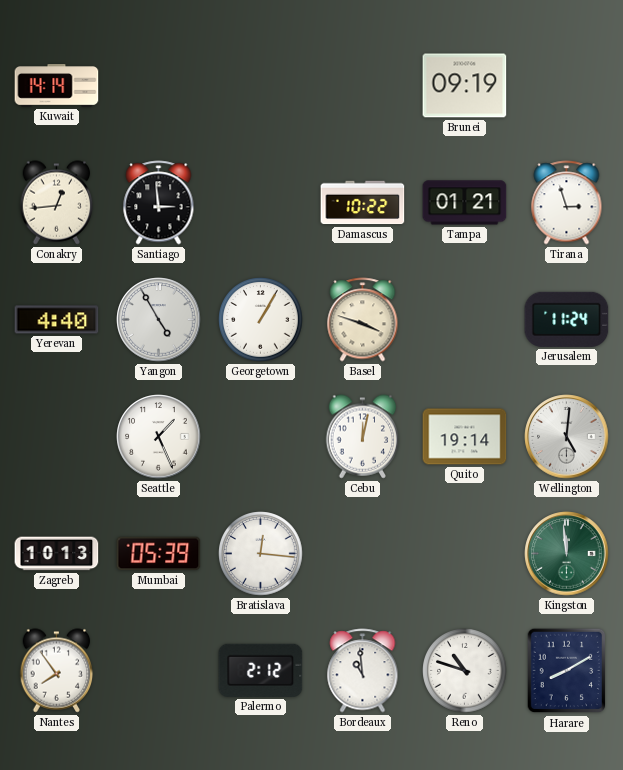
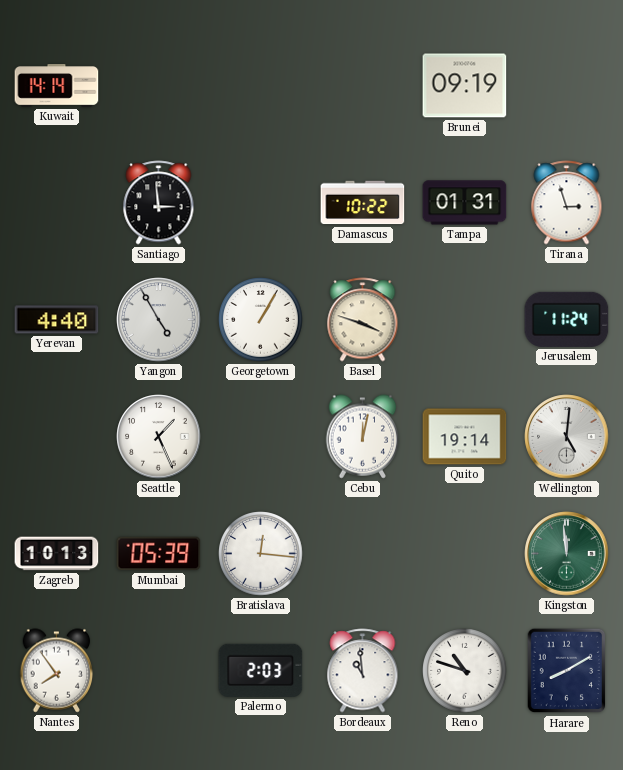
Conakry: 12:44 -> none (57, 203)
Tampa: 01:21 -> 01:31 (465, 203)
Palermo: 2:12 -> 2:03 (261, 670)
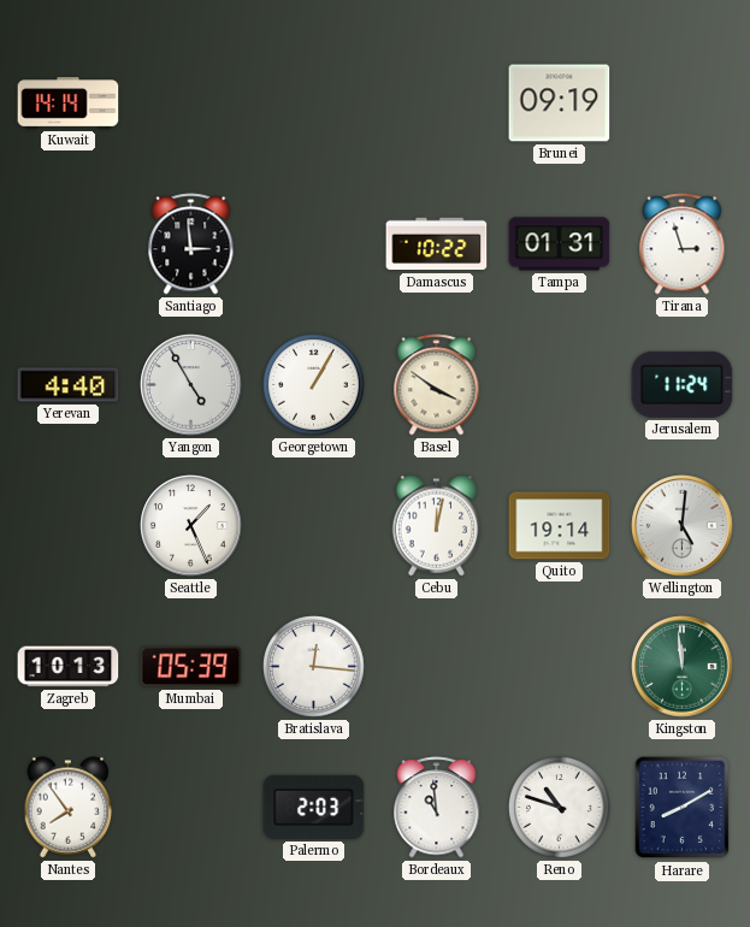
Basel: 3:48 -> 3:51 (437, 385)
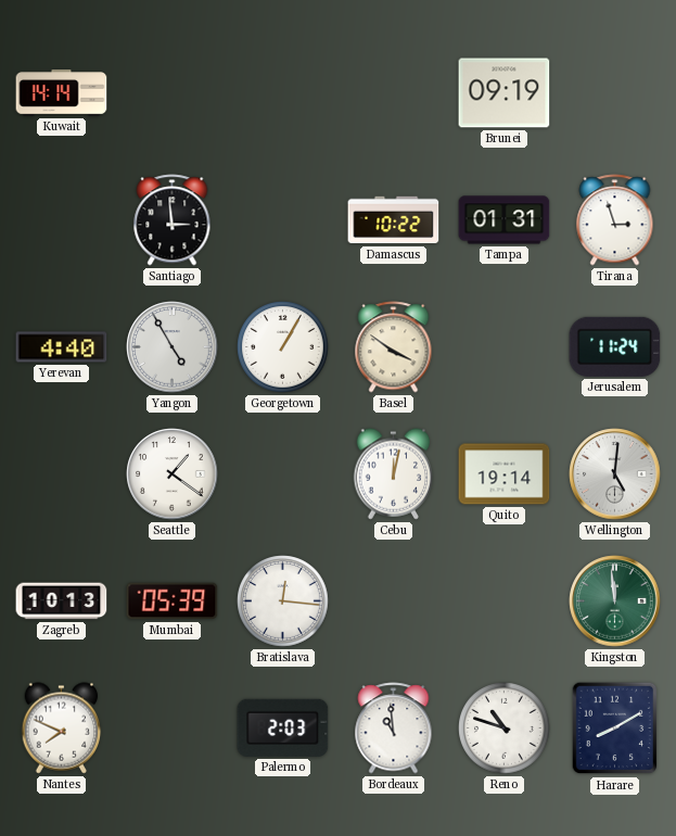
Seattle: 1:26 -> 1:21 (173, 474)
Nantes: 7:54 -> 7:49 (62, 729)
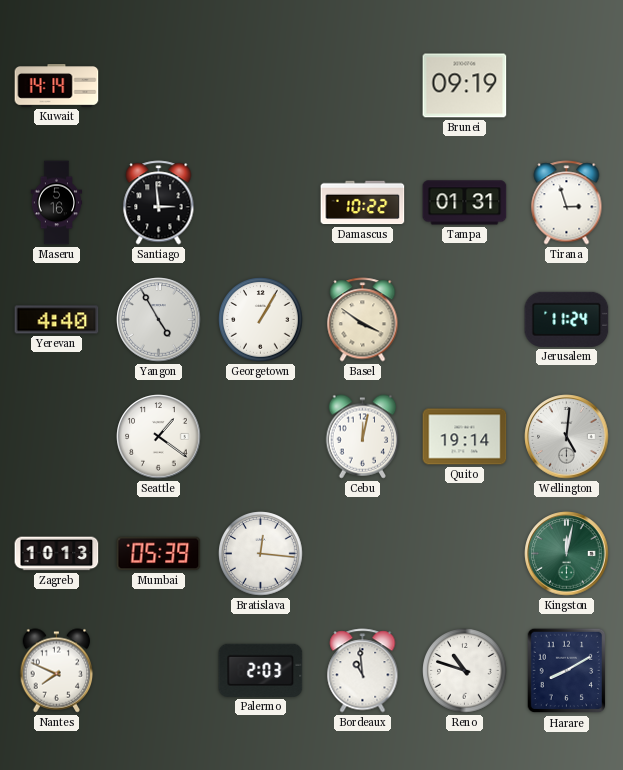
Maseru: none -> 5:16 (57, 203)
Kingston: 11:59 -> 12:02 (567, 554)
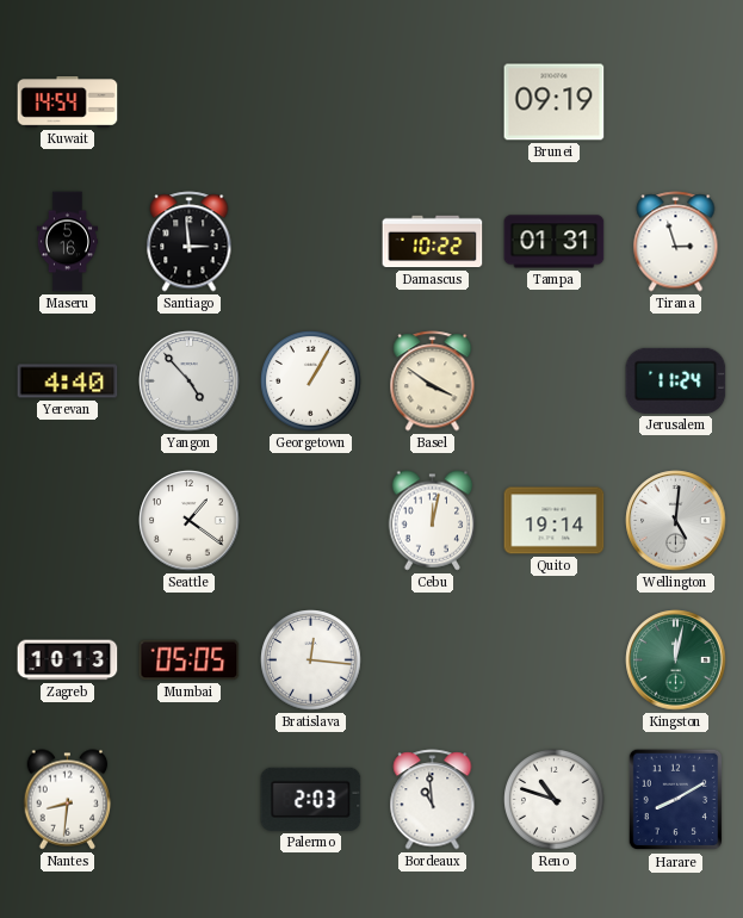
Kuwait: 14:14 -> 14:54 (68, 103)
Yangon: 4:55 -> 4:53 (190, 382)
Mumbai: 05:39 -> 05:05 (190, 660)
Nantes: 7:49 -> 8:31 (68, 800)
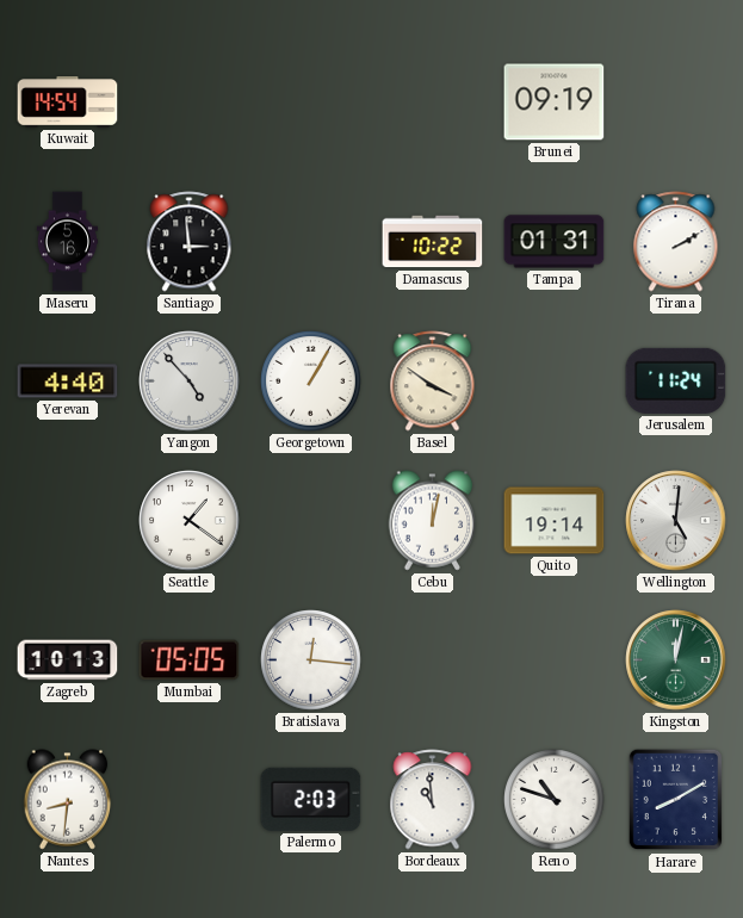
Tirana: 2:57 -> 2:10 (676, 242)
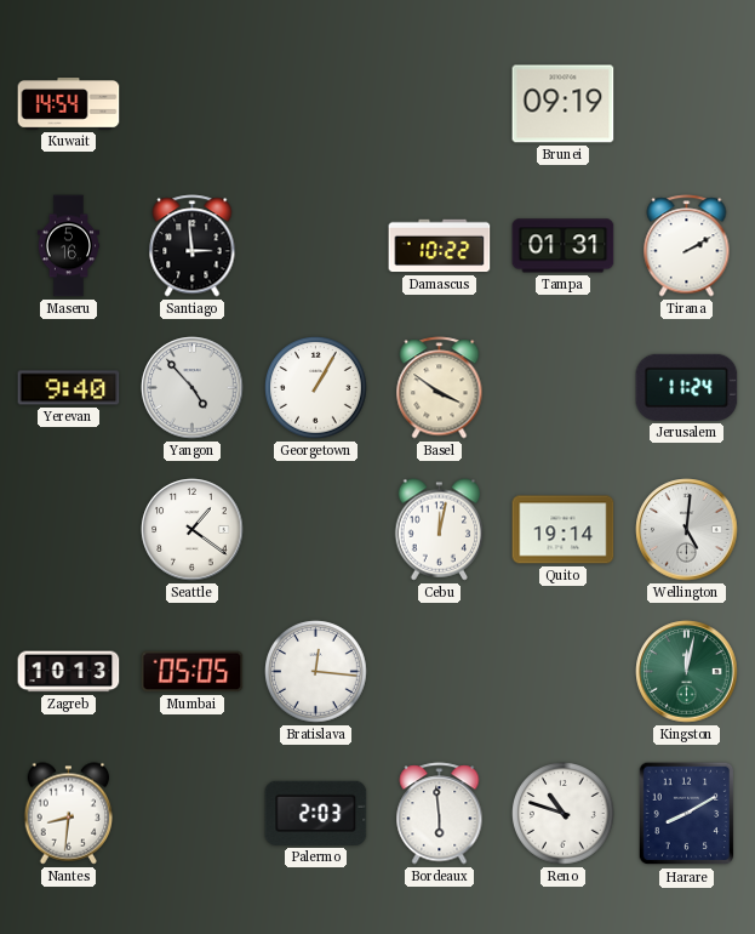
Yerevan: 4:40 -> 9:40 (69, 388)
Bordeaux: 10:59 -> 5:59 (440, 814)
